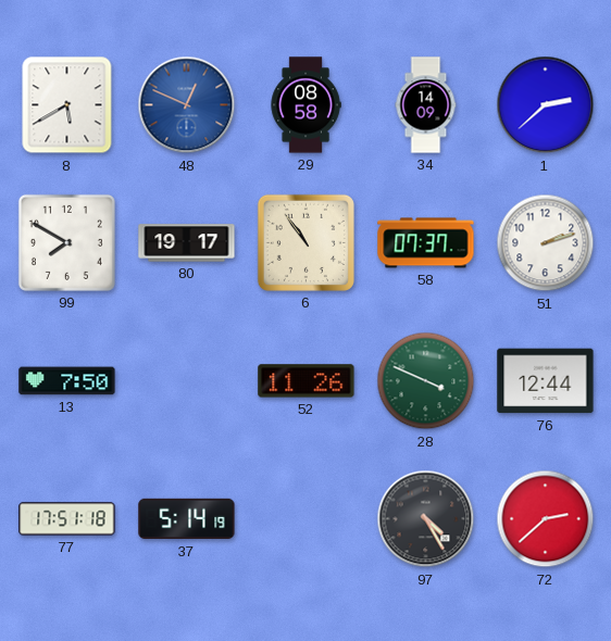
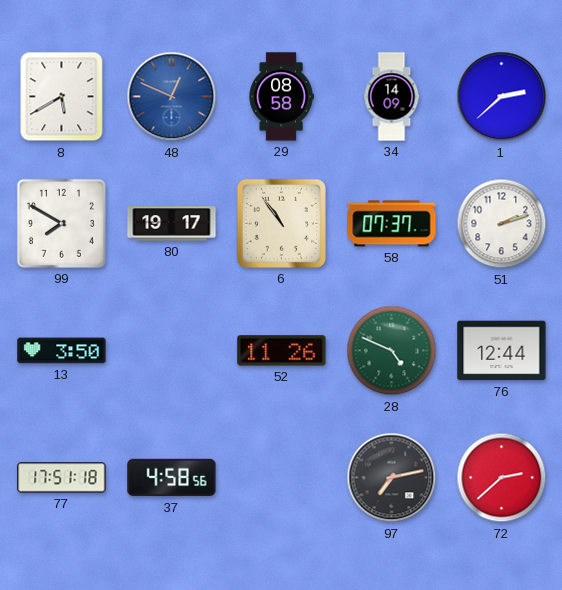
13: 7:50 -> 3:50 (62, 351)
28: 3:49 -> 4:49 (392, 351)
37: 5:14 -> 4:58 (172, 478)
97: 4:25 -> 7:13 (392, 478)
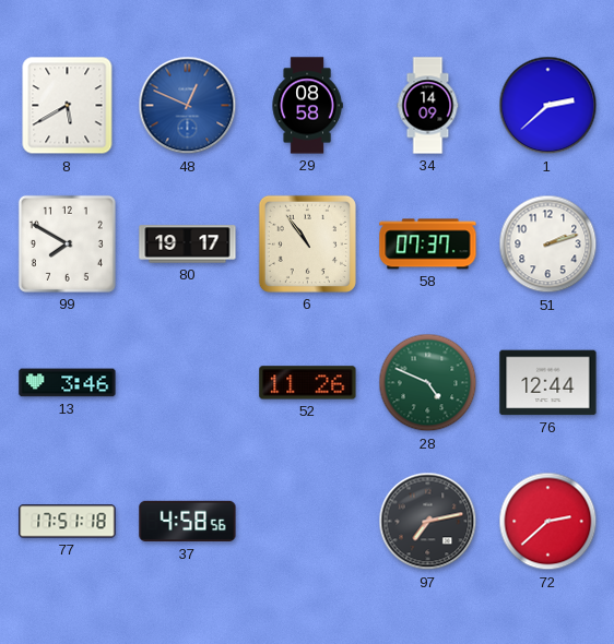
13: 3:50 -> 3:46 (68, 383)
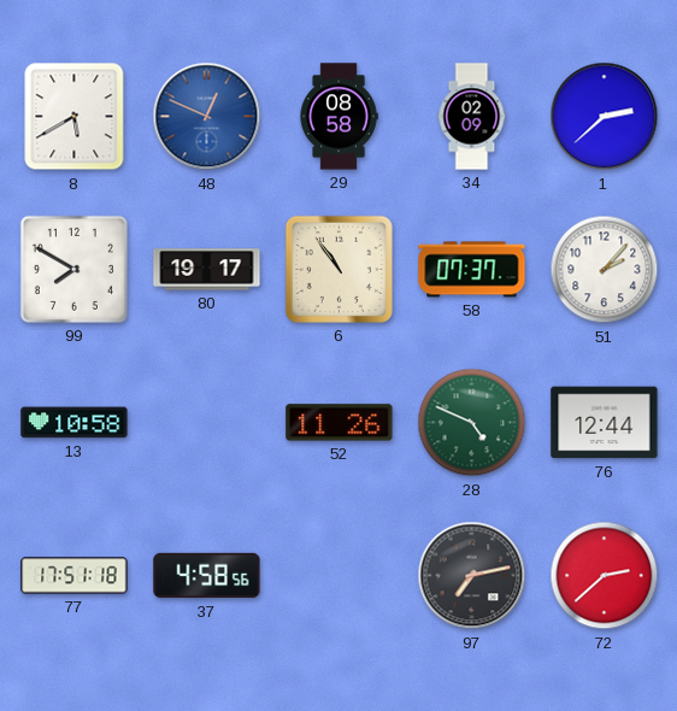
34: 14:09 -> 02:09 (472, 117)
51: 2:12 -> 2:07 (605, 270)
13: 3:46 -> 10:58 (75, 423)
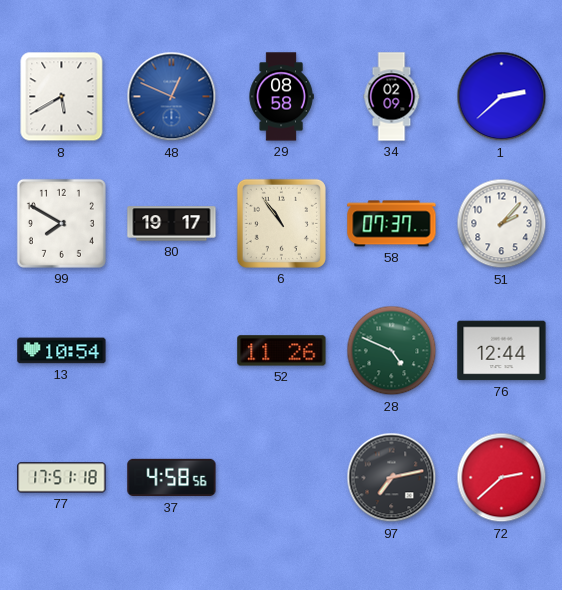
13: 10:58 -> 10:54 (62, 351)
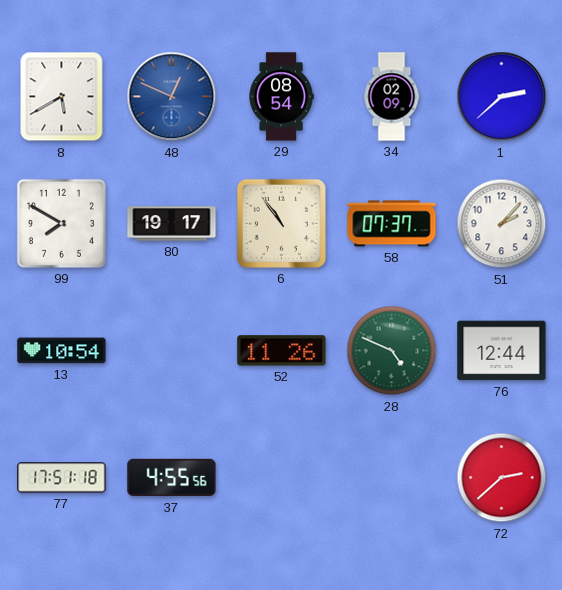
29: 08:58 -> 08:54 (281, 97)
37: 4:58 -> 4:55 (172, 478)
97: 7:13 -> none (392, 478)
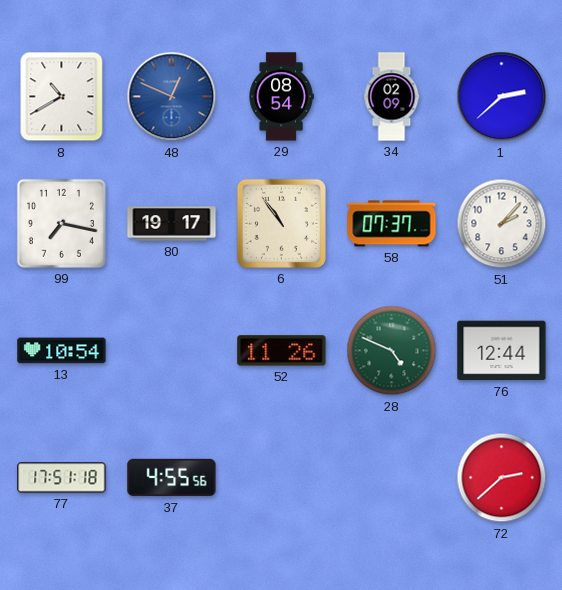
8: 5:40 -> 10:40 (62, 97)
99: 7:50 -> 7:17 (61, 223)
